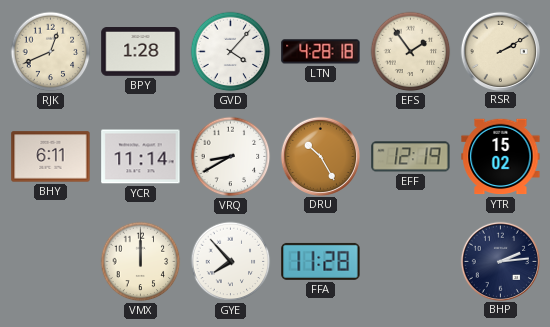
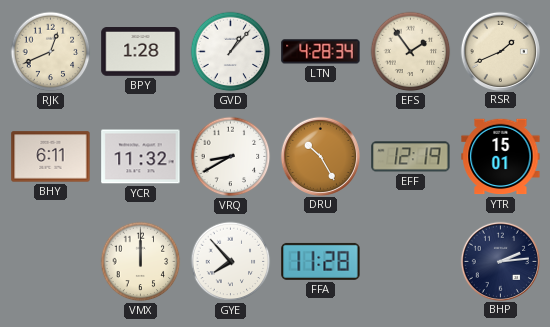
GVD: 4:07 -> 1:07 (231, 52)
LTN: 4:28:18 -> 4:28:34 (321, 52)
RSR: 2:10 -> 1:41 (500, 51)
YCR: 11:14 -> 11:32 (141, 157)
YTR: 15:02 -> 15:01 (501, 157)
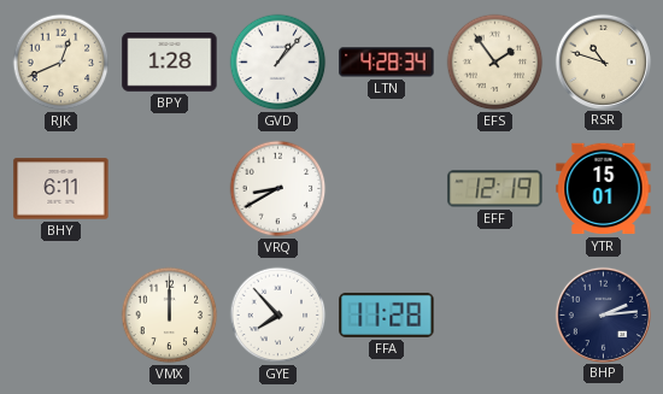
RSR: 1:41 -> 10:48 (603, 61)
YCR: 11:32 -> none (141, 157)
DRU: 10:25 -> none (320, 156)
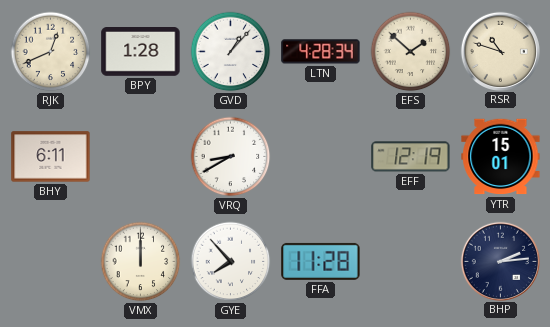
EFS: 1:54 -> 1:52 (411, 52)
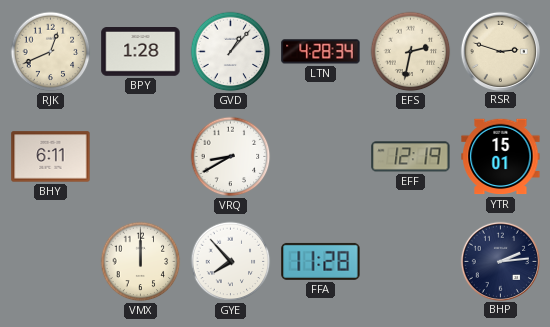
EFS: 1:52 -> 2:32 (411, 52)
RSR: 10:48 -> 2:48 (500, 51)
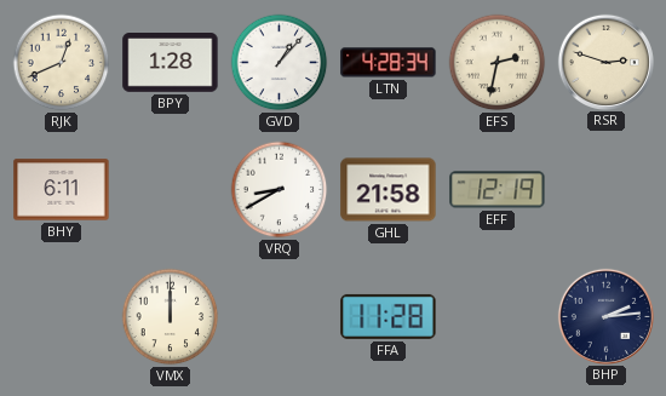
GHL: none -> 21:58 (389, 190)
YTR: 15:01 -> none (501, 157)
GYE: 7:53 -> none (231, 262)
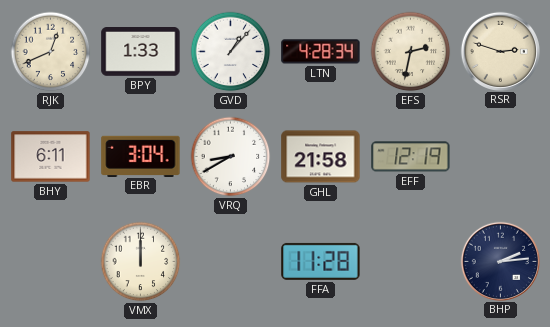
BPY: 1:28 -> 1:33 (141, 52)
EBR: none -> 3:04 (141, 156)
